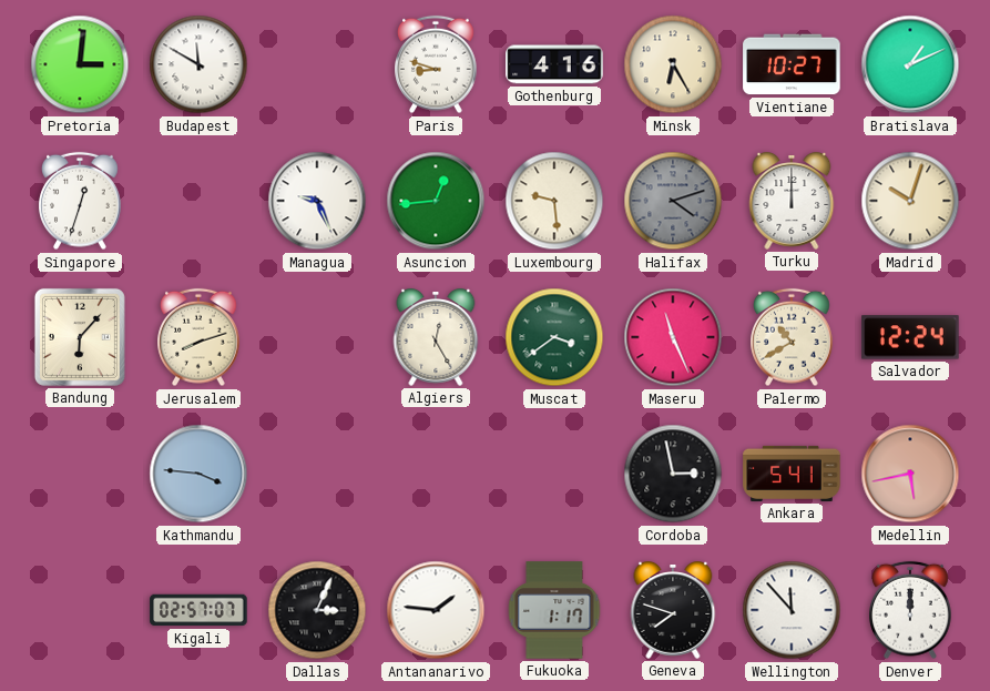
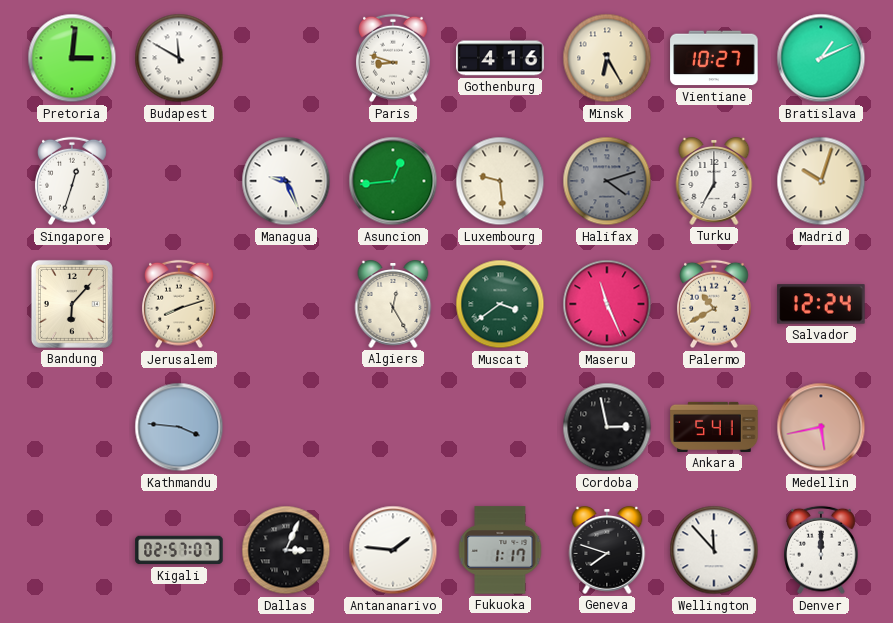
Turku: 12:00 -> 7:00 (714, 182)
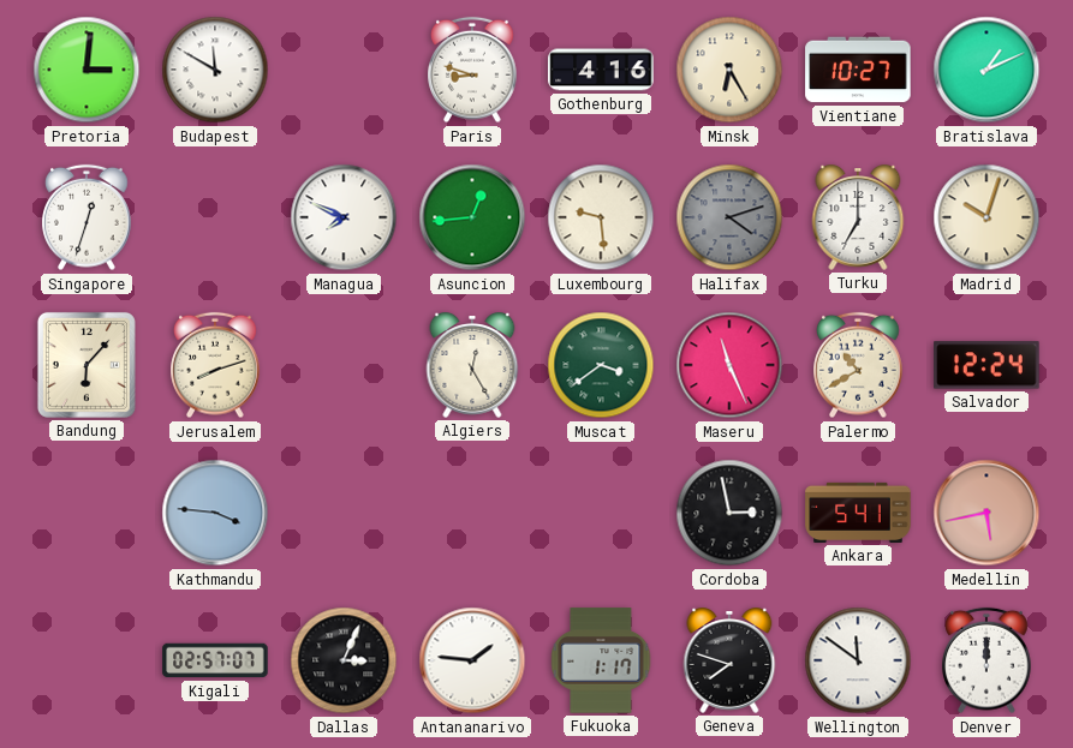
Managua: 9:26 -> 7:49 (344, 217)
Wellington: 11:53 -> 11:51 (858, 660)
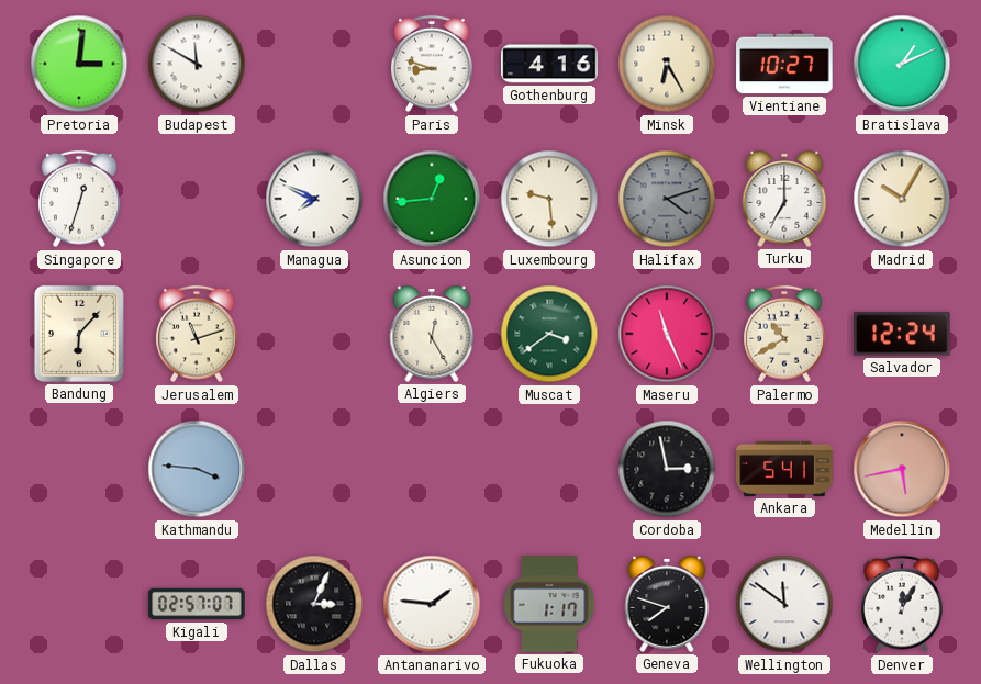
Madrid: 10:03 -> 10:05 (902, 199)
Jerusalem: 8:12 -> 11:12 (197, 334)
Denver: 12:00 -> 12:05 (902, 604)
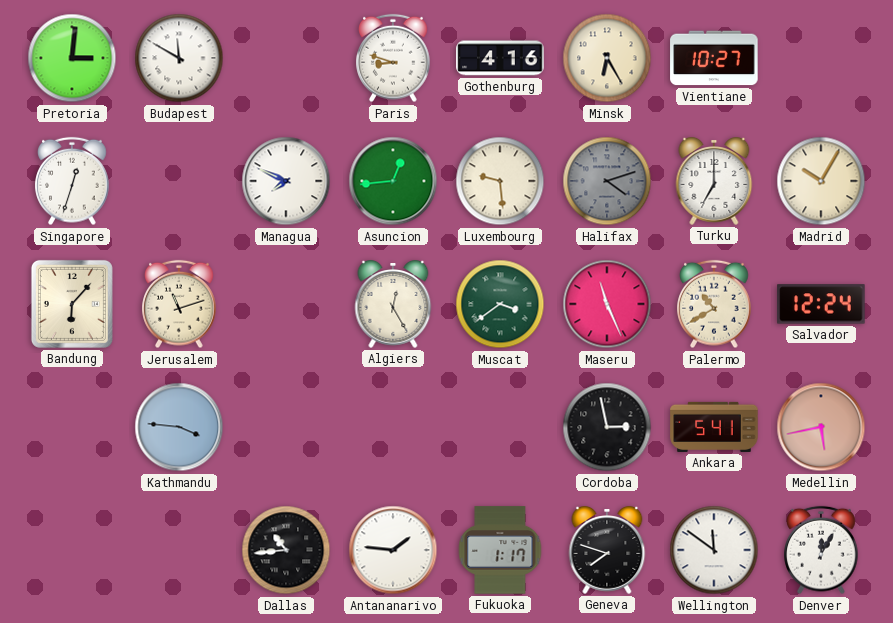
Bratislava: 1:11 -> none (902, 64)
Kigali: 02:57 -> none (197, 604)
Dallas: 3:04 -> 10:44 (286, 550)
